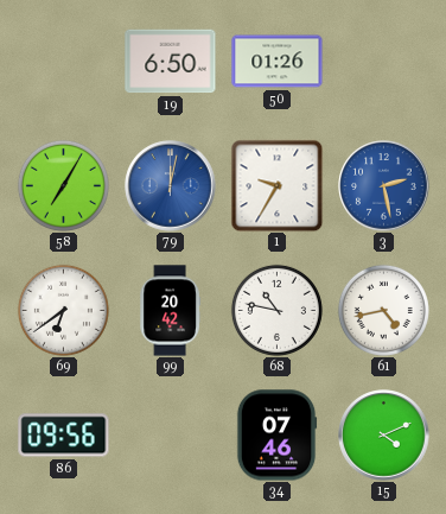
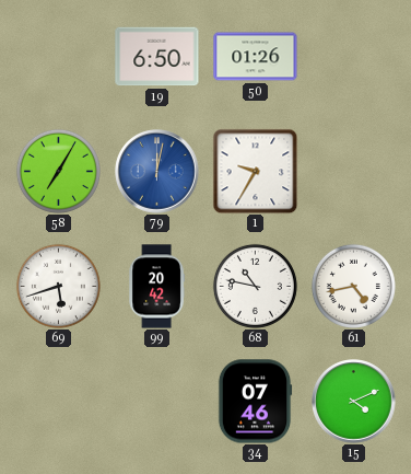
3: 2:28 -> none (384, 186)
69: 6:39 -> 5:42 (58, 286)
86: 09:56 -> none (64, 436)
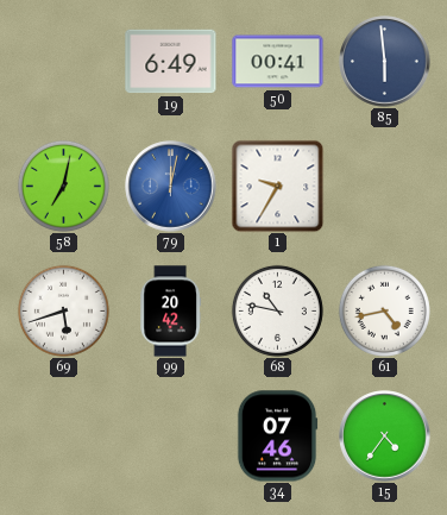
19: 6:50 -> 6:49 (171, 62)
50: 01:26 -> 00:41 (278, 62)
85: none -> 5:59 (385, 62)
58: 7:05 -> 7:02 (63, 186)
15: 4:11 -> 4:36 (385, 437)
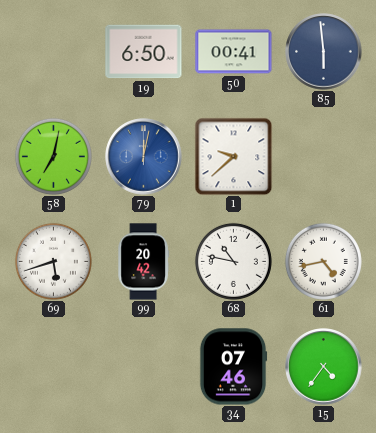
19: 6:49 -> 6:50 (144, 52)
1: 9:35 -> 9:38 (233, 156)
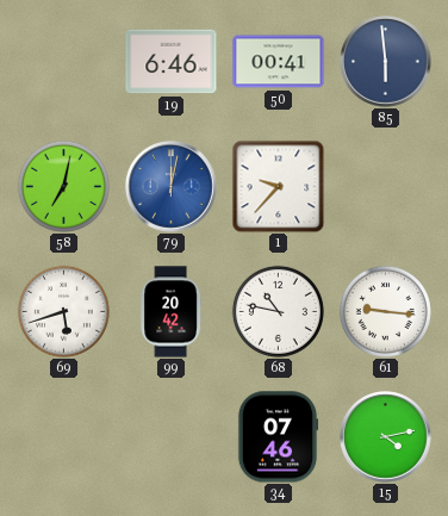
19: 6:50 -> 6:46 (172, 62)
1: 9:38 -> 9:37 (278, 186)
61: 4:43 -> 9:16 (385, 311)
15: 4:36 -> 4:13 (386, 437)
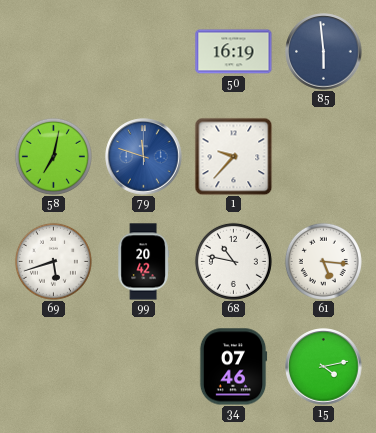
19: 6:46 -> none (172, 62)
50: 00:41 -> 16:19 (234, 52)
79: 12:02 -> 11:48 (144, 157)
61: 9:16 -> 5:16 (323, 261)
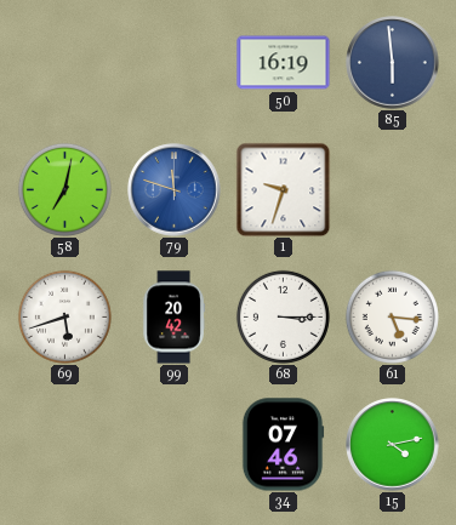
1: 9:37 -> 9:33 (283, 189)
68: 10:47 -> 3:15 (283, 316)
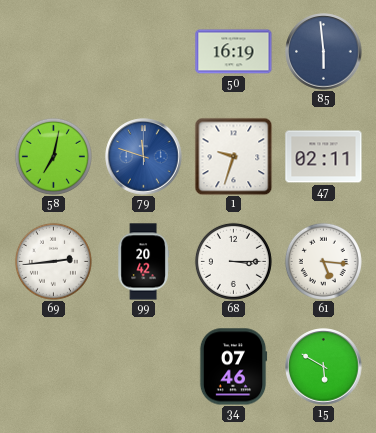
47: none -> 02:11 (324, 157)
69: 5:42 -> 2:44 (53, 261)
15: 4:13 -> 5:50 (324, 367)
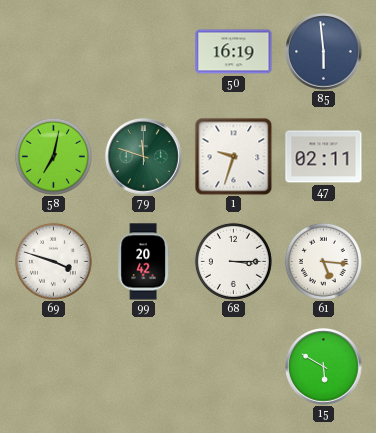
79 dial: blue -> green (144, 157)
69: 2:44 -> 3:48 (53, 261)
34: 07:46 -> none (233, 367)
